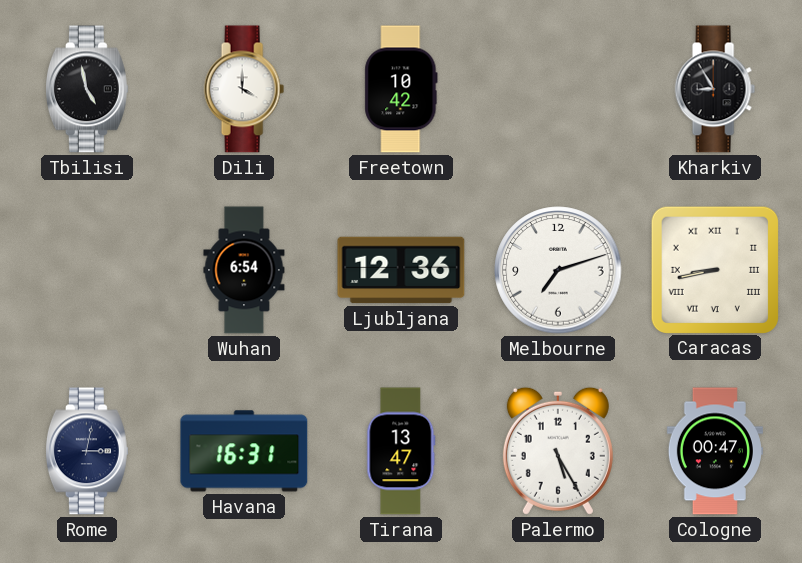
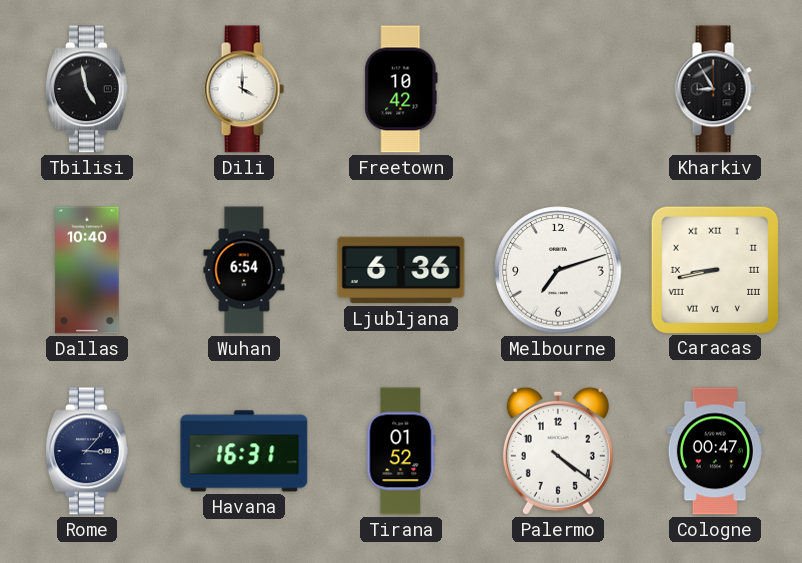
Dallas: none -> 10:40 (87, 270)
Ljubljana: 12:36 -> 6:36 (401, 270)
Rome: 3:02 -> 3:07 (87, 451)
Tirana: 13:47 -> 01:52 (401, 451)
Palermo: 5:25 -> 4:21 (558, 451)
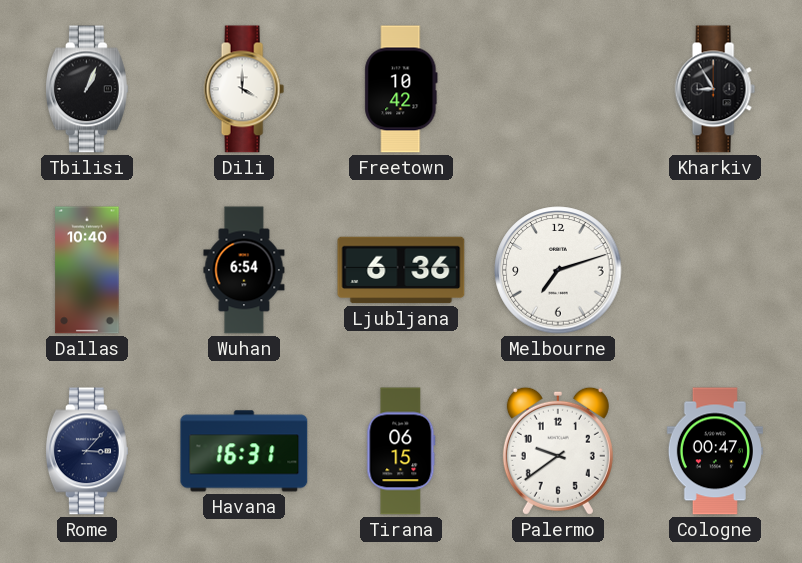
Tbilisi: 4:58 -> 1:04 (87, 89)
Caracas: 8:43 -> none (714, 269)
Tirana: 01:52 -> 06:15 (401, 451)
Palermo: 4:21 -> 9:39 (558, 451)
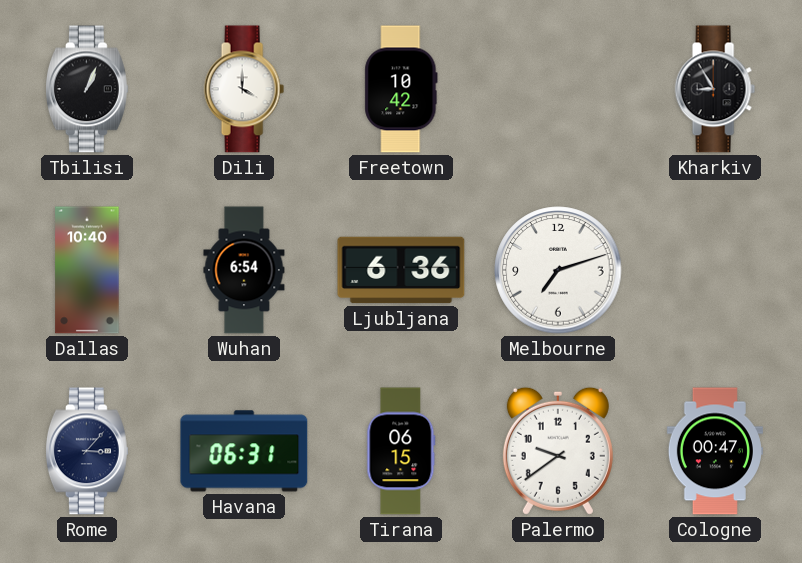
Havana: 16:31 -> 06:31 (244, 451)
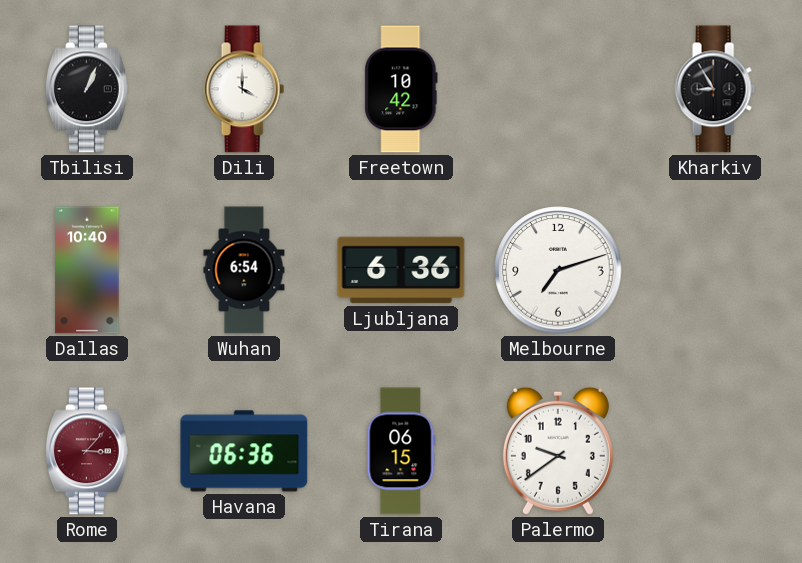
Rome dial: navy -> burgundy (87, 451)
Havana: 06:31 -> 06:36 (244, 451)
Cologne: 00:47 -> none (715, 451)
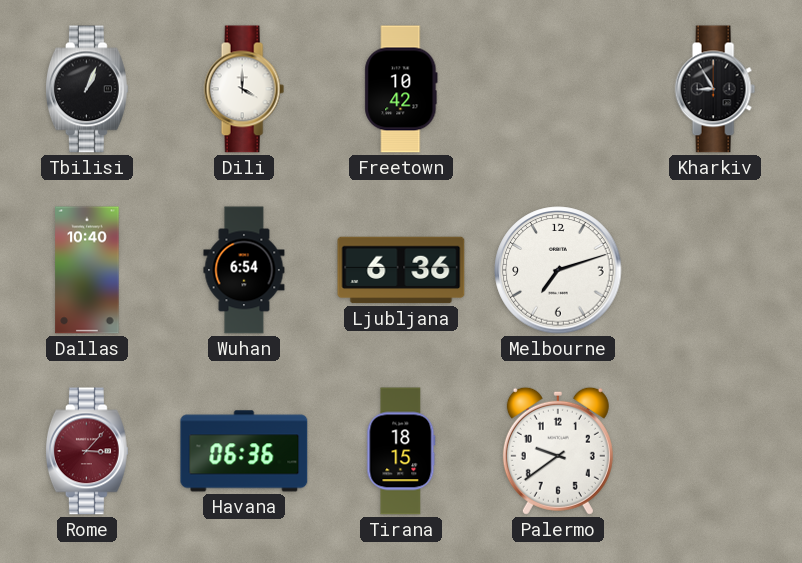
Tirana: 06:15 -> 18:15 (401, 451)
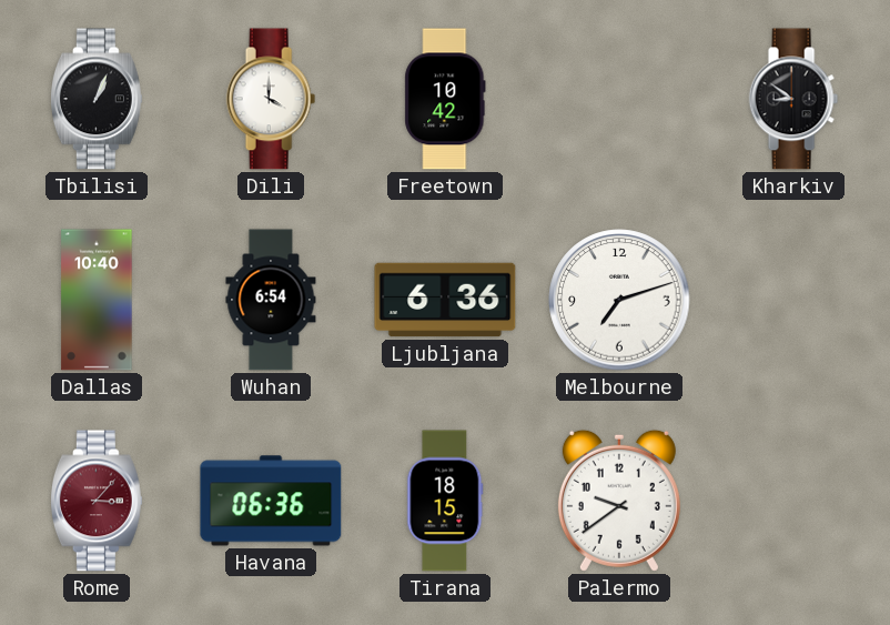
Kharkiv: 8:55 -> 8:51 (793, 99)
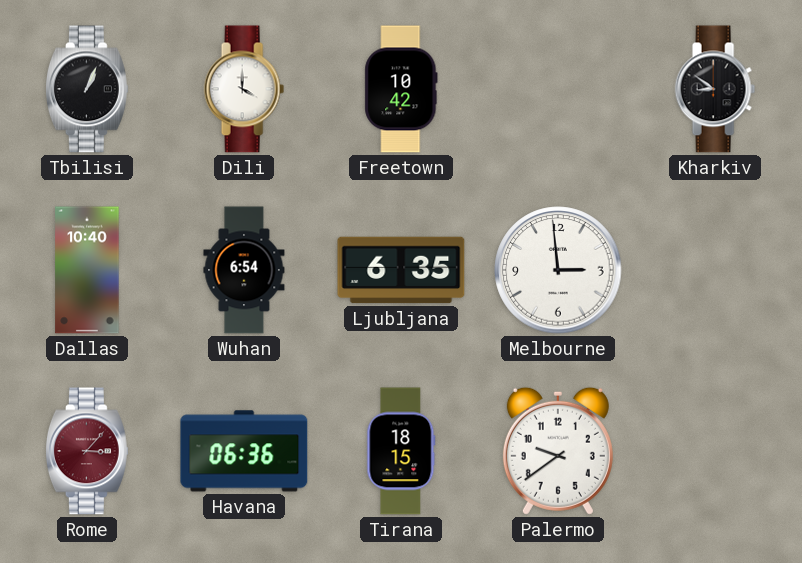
Ljubljana: 6:36 -> 6:35 (401, 270)
Melbourne: 7:12 -> 2:59 (558, 270)
